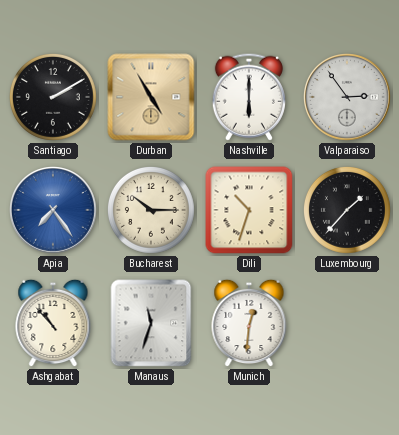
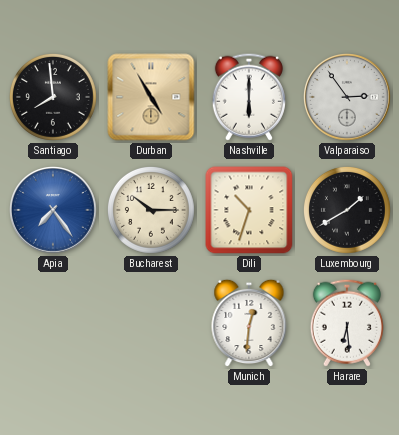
Santiago: 2:10 -> 7:59 (53, 97)
Luxembourg: 1:37 -> 1:40 (347, 210)
Ashgabat: 10:53 -> none (53, 323)
Manaus: 11:33 -> none (151, 323)
Harare: none -> 6:29 (347, 323)
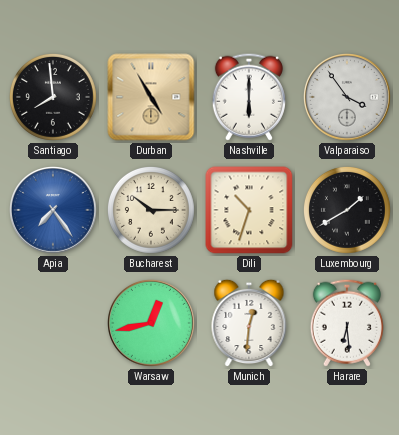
Valparaiso: 2:54 -> 3:54 (348, 98)
Warsaw: none -> 12:43 (152, 324)
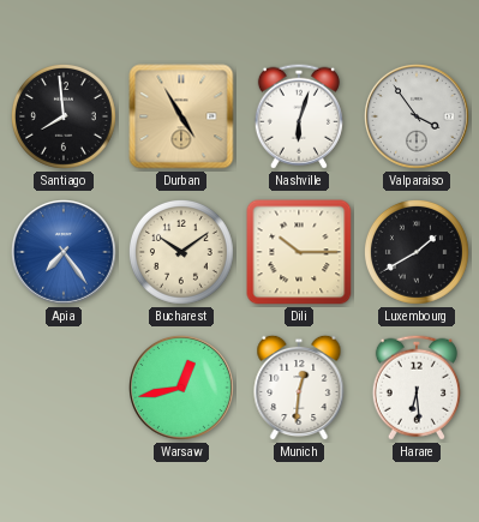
Nashville: 6:00 -> 6:03 (299, 116)
Bucharest: 10:15 -> 10:09 (181, 252)
Dili: 10:33 -> 10:15 (299, 252)
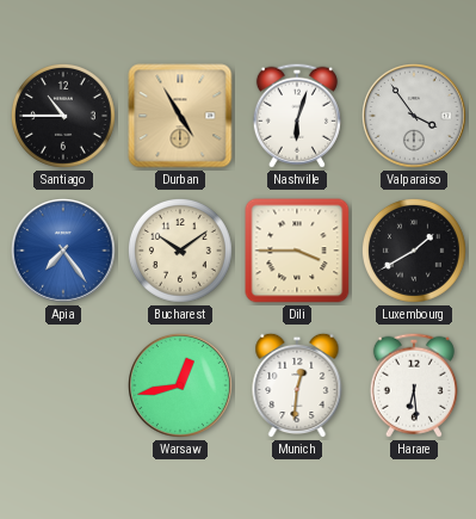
Santiago: 7:59 -> 10:45 (63, 116)
Dili: 10:15 -> 3:45 (297, 251)
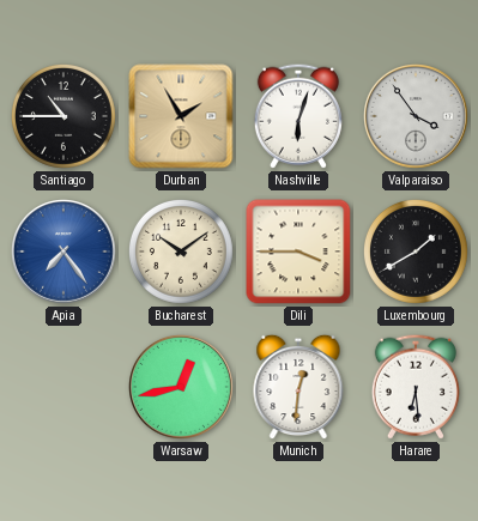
Durban: 4:55 -> 1:55 (181, 116)
